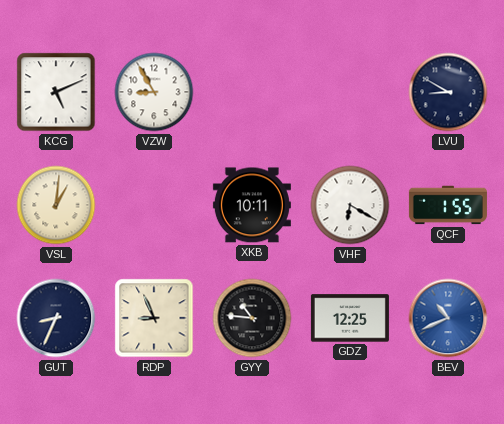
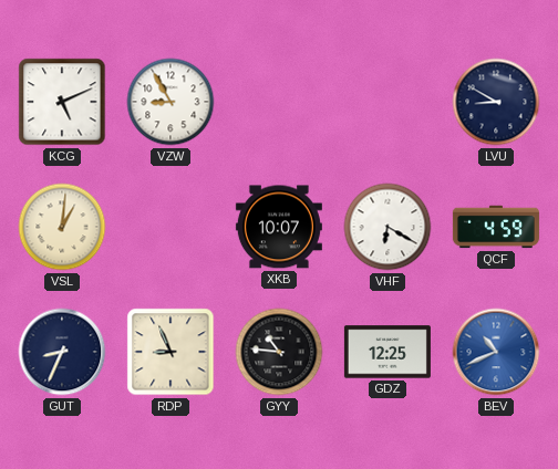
XKB: 10:11 -> 10:07 (279, 227)
QCF: 1:55 -> 4:59 (496, 227)
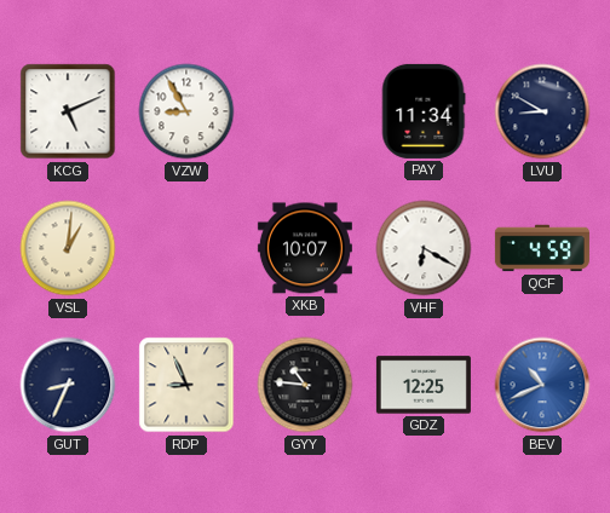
PAY: none -> 11:34 (424, 111)
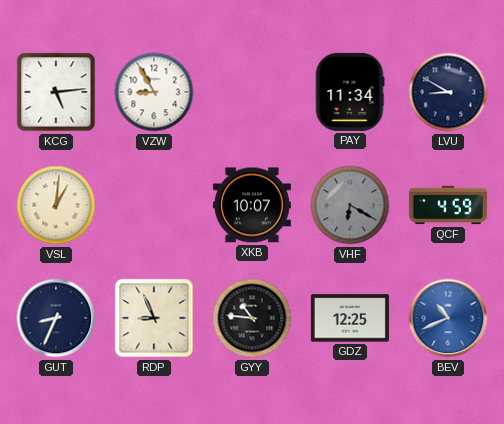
KCG: 5:11 -> 5:14 (56, 92)
VHF dial: white -> grey (350, 205)
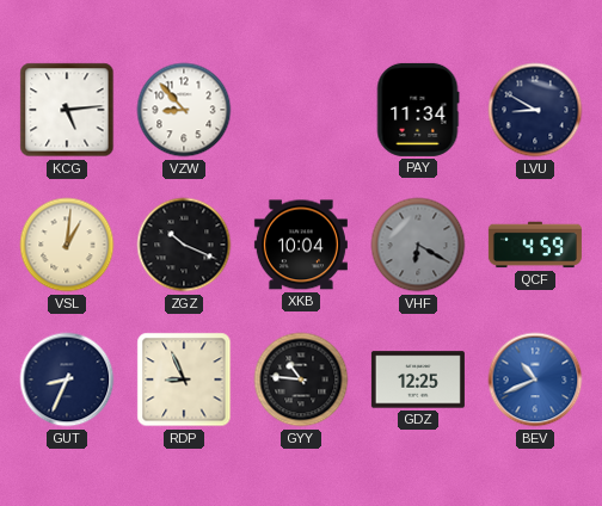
VZW: 8:55 -> 8:53 (184, 110)
ZGZ: none -> 10:19 (184, 245)
XKB: 10:07 -> 10:04 (301, 245)
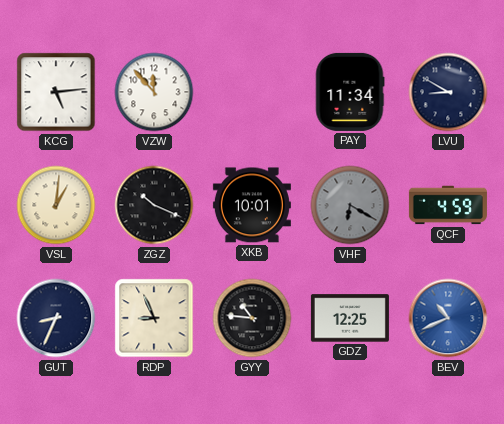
VZW: 8:53 -> 11:53 (154, 92)
XKB: 10:04 -> 10:01 (252, 205)
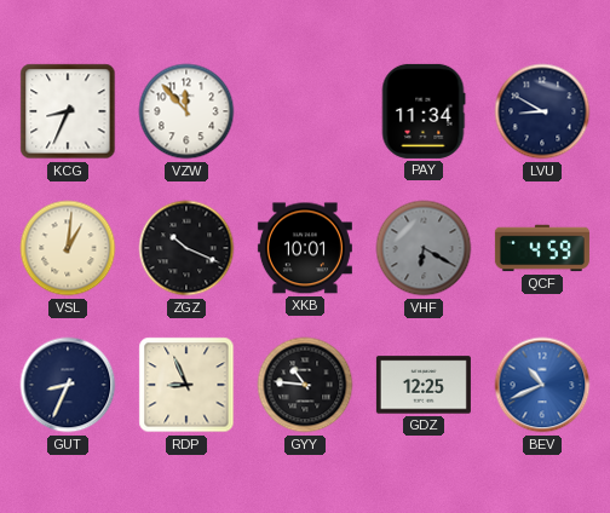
KCG: 5:14 -> 8:34 (68, 111)
